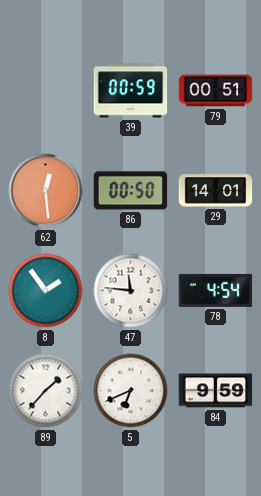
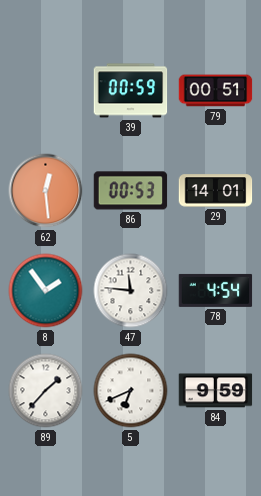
86: 00:50 -> 00:53 (131, 191)
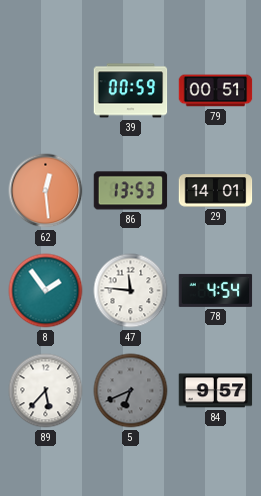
86: 00:53 -> 13:53 (131, 191)
89: 1:37 -> 5:37 (46, 391)
5 dial: white -> grey (131, 391)
84: 9:59 -> 9:57 (216, 391)
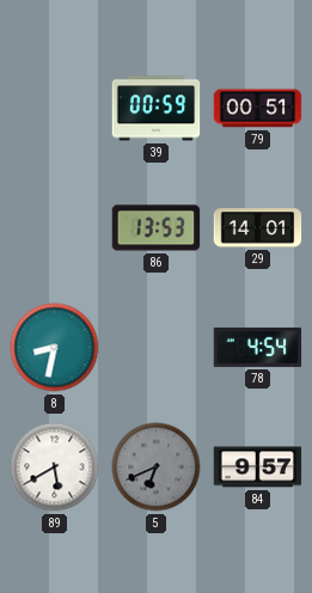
62: 12:29 -> none (46, 191)
8: 1:54 -> 8:32 (55, 348)
47: 11:46 -> none (131, 291)
89: 5:37 -> 5:40 (55, 467)
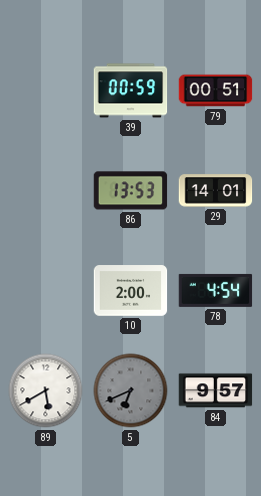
8: 8:32 -> none (55, 348)
10: none -> 2:00 (131, 291)
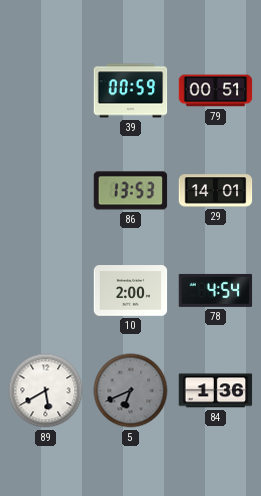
84: 9:57 -> 1:36 (216, 391)
